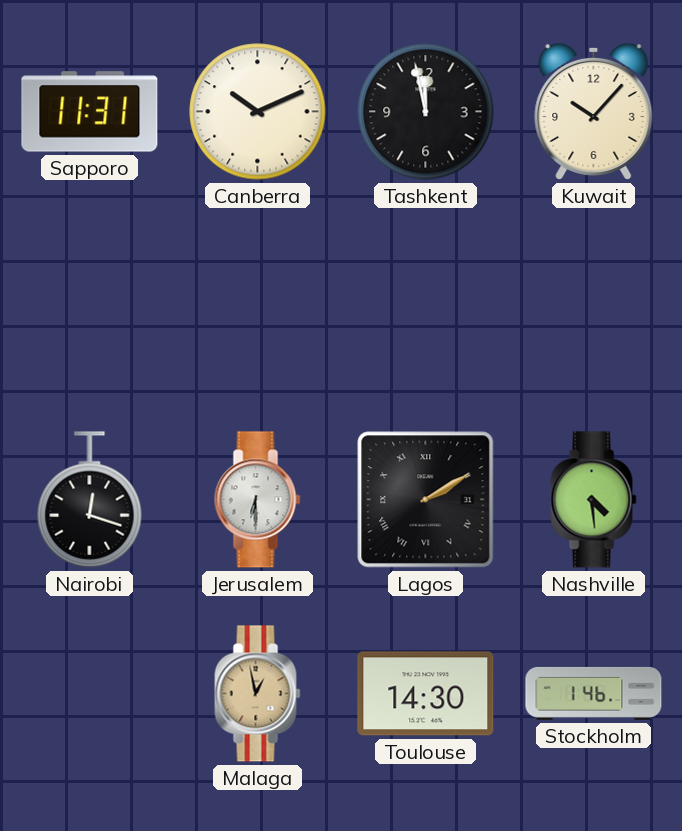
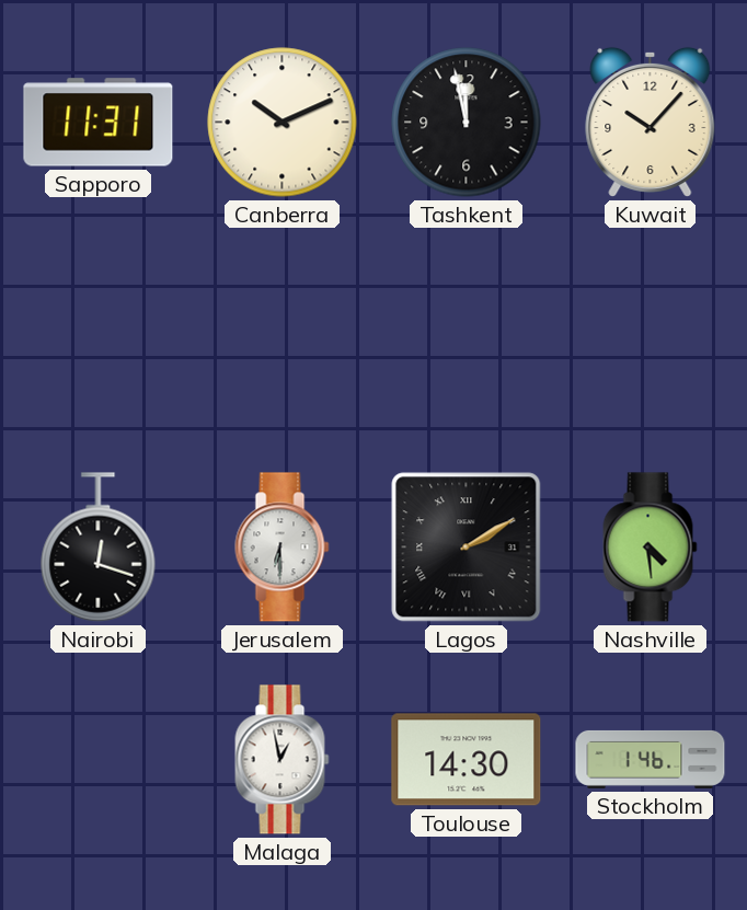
Malaga dial: champagne -> white (283, 760)
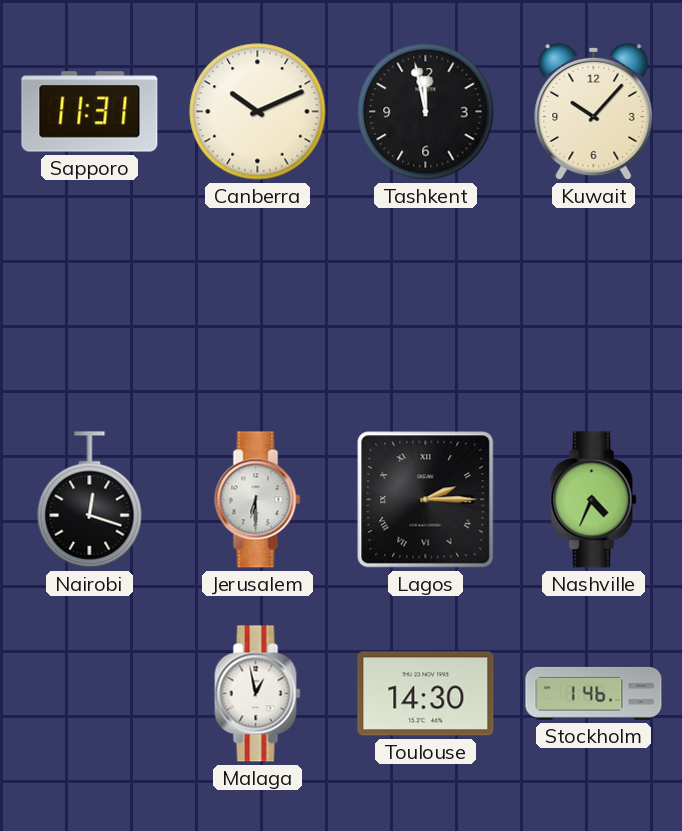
Lagos: 2:10 -> 2:15 (426, 500)
Nashville: 4:29 -> 4:34 (594, 500)
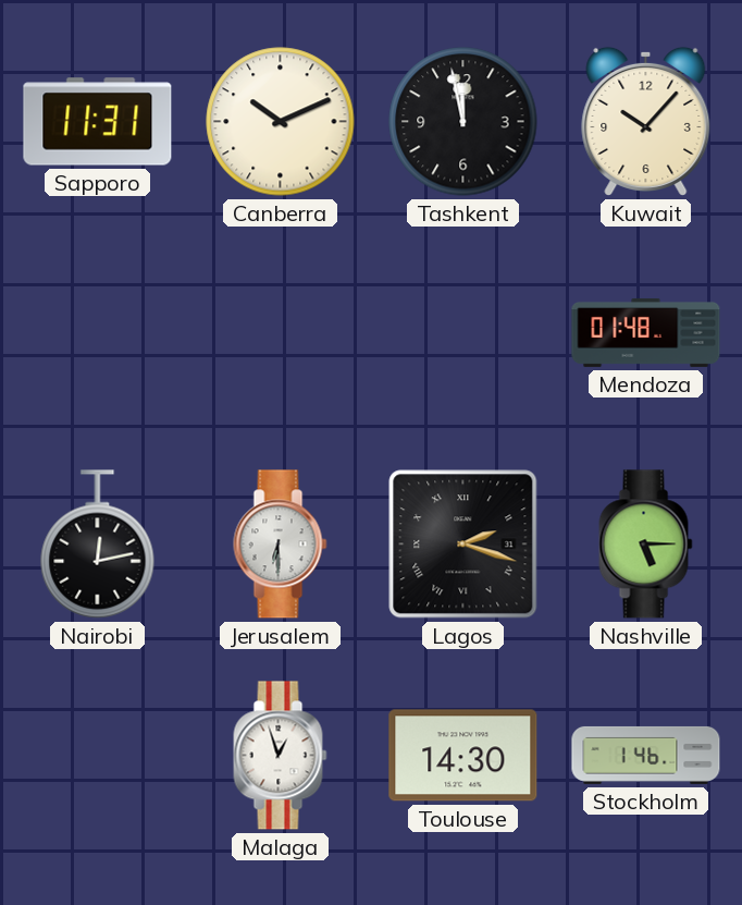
Mendoza: none -> 01:48 (646, 332)
Nairobi: 12:18 -> 12:13 (98, 545)
Lagos: 2:15 -> 2:18 (463, 545)
Nashville: 4:34 -> 5:15 (646, 545)
Malaga: 12:58 -> 12:57 (281, 756)
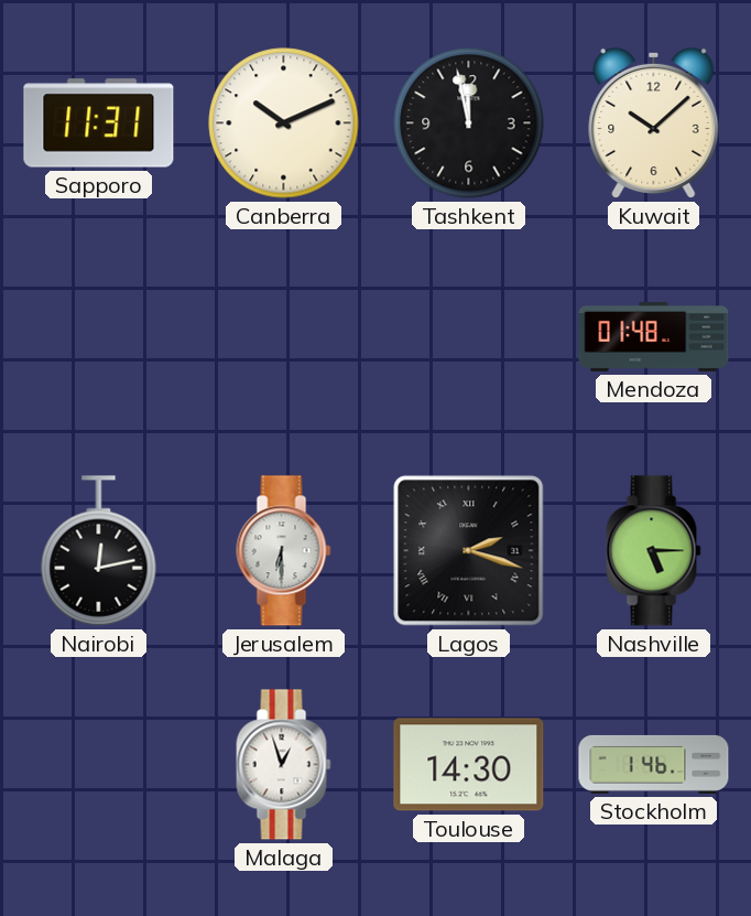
Kuwait: 10:07 -> 10:08 (654, 122)
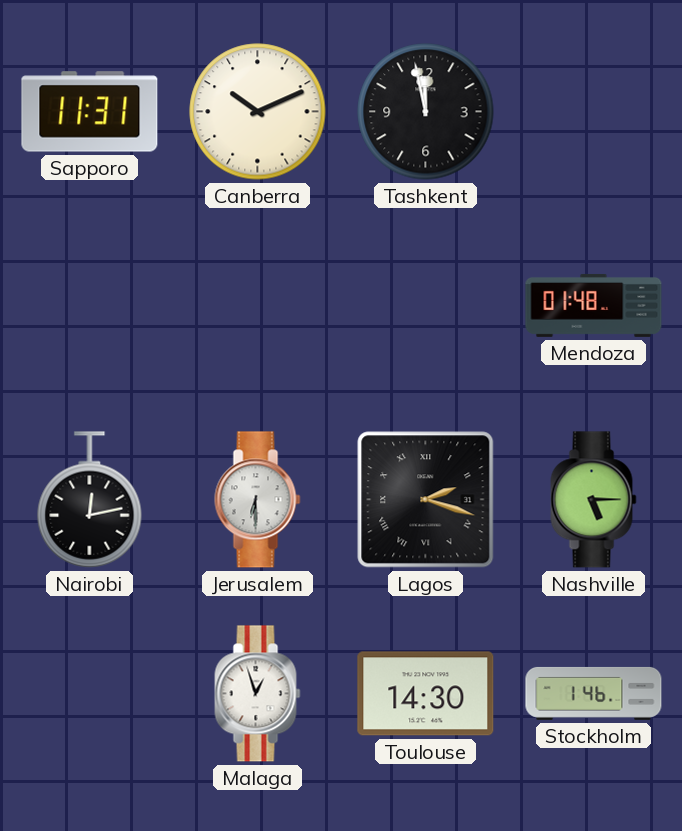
Kuwait: 10:08 -> none (654, 122)
